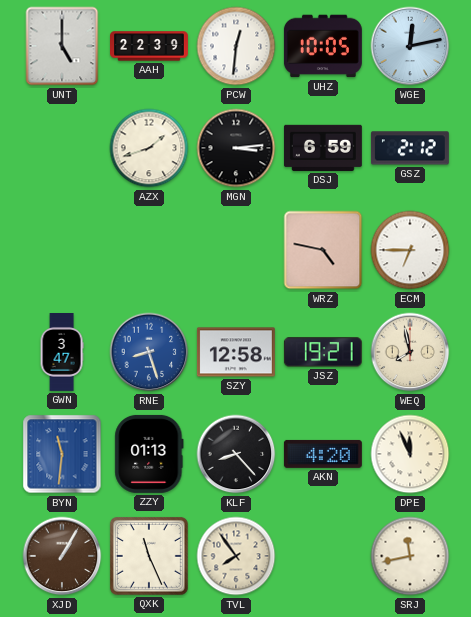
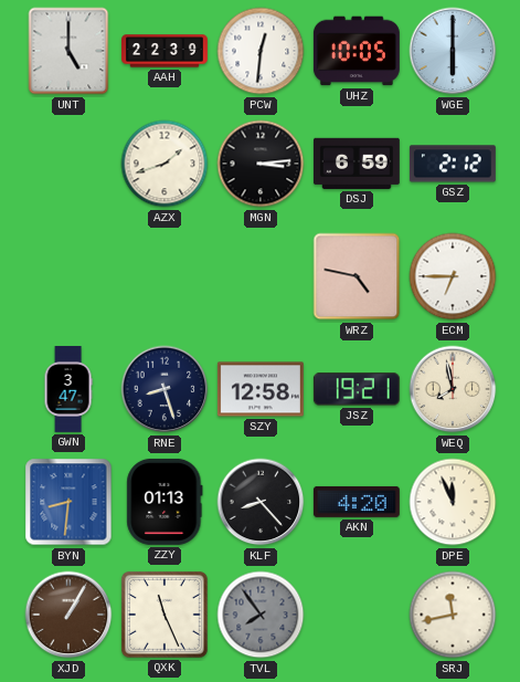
WGE: 12:13 -> 6:00 (453, 51)
RNE dial: blue -> navy (165, 389)
BYN: 11:31 -> 8:31 (68, 502)
TVL dial: cream -> grey (261, 615)
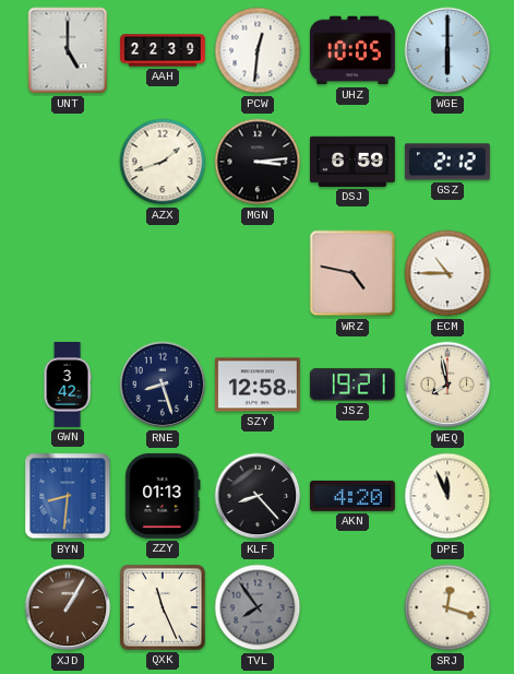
ECM: 6:45 -> 10:45 (447, 273)
GWN: 3:47 -> 3:42 (68, 386)
SRJ: 11:43 -> 12:18 (447, 607)
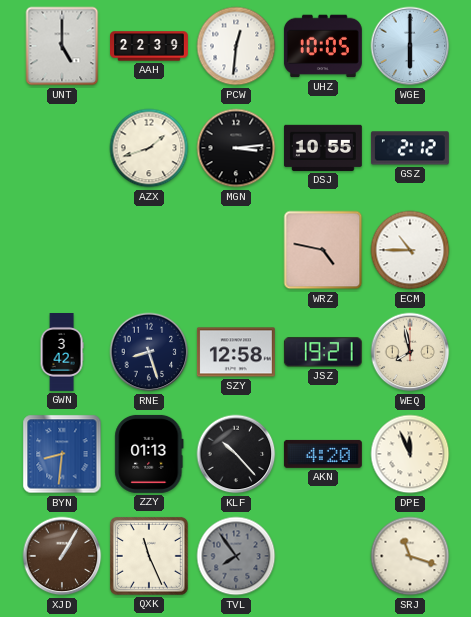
DSJ: 6:59 -> 10:55 (323, 148)
KLF: 8:23 -> 10:23 (236, 454)
SRJ: 12:18 -> 11:18 (410, 556)
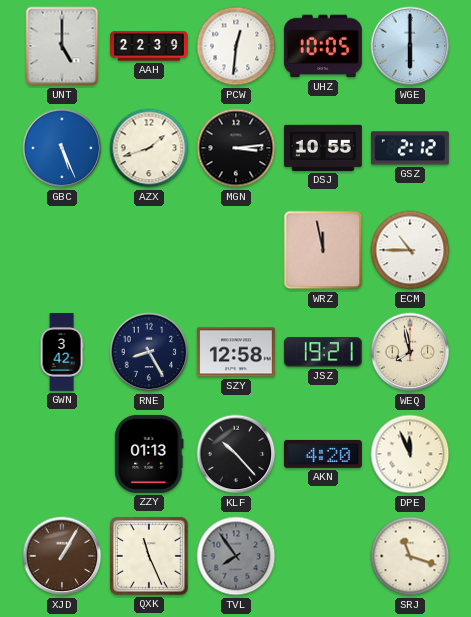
GBC: none -> 5:26 (62, 148)
WRZ: 4:47 -> 11:58 (323, 250)
RNE: 8:27 -> 8:25 (149, 352)
BYN: 8:31 -> none (62, 454)
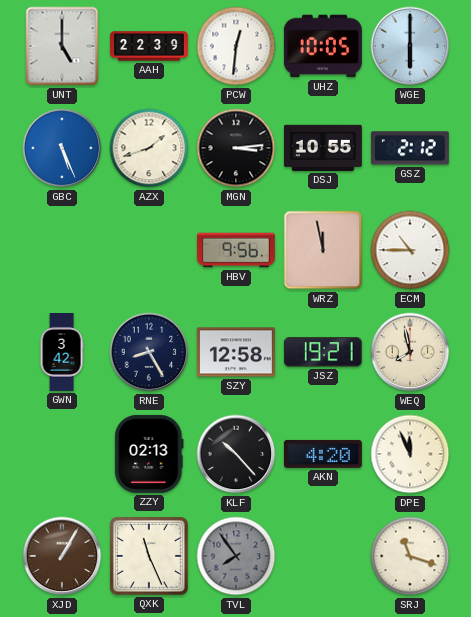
HBV: none -> 9:56 (237, 250)
ZZY: 01:13 -> 02:13 (149, 454)
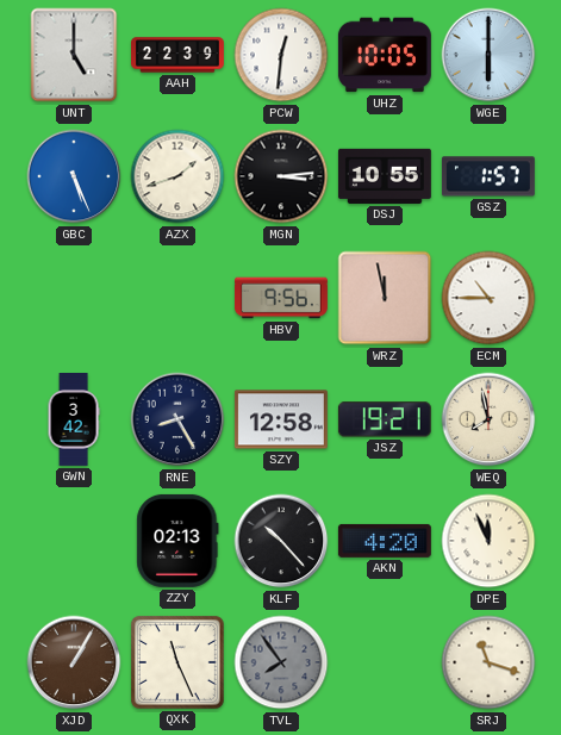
GSZ: 2:12 -> 1:57 (488, 176)
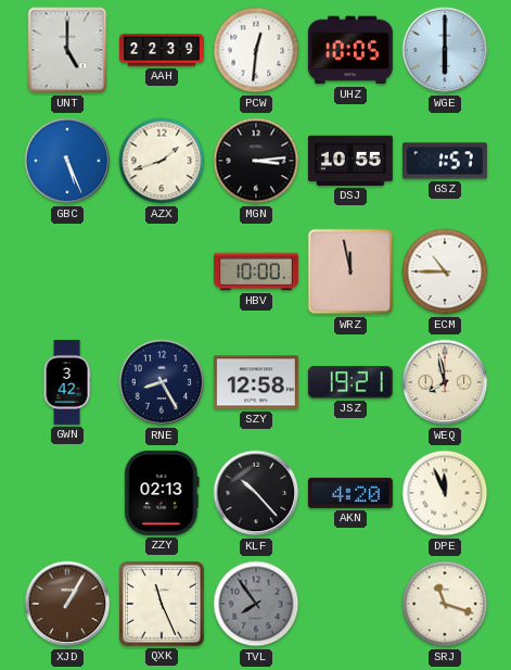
HBV: 9:56 -> 10:00 (257, 271)
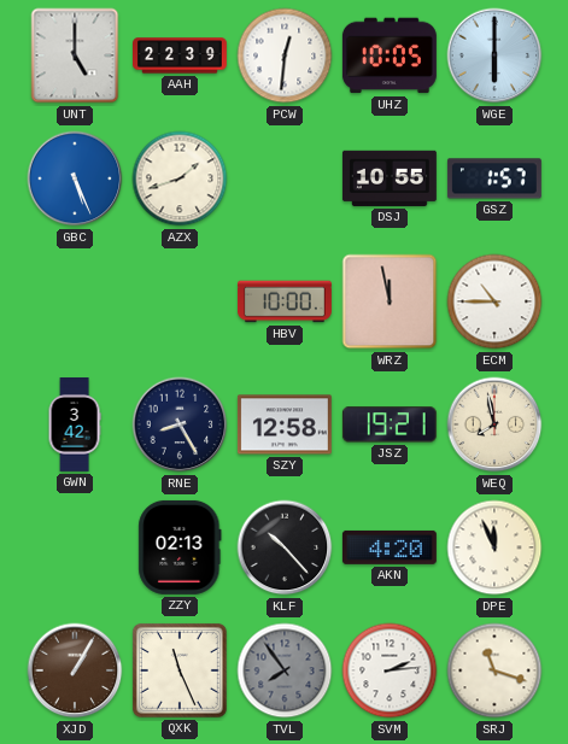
MGN: 3:14 -> none (256, 161)
SVM: none -> 2:14 (390, 670)
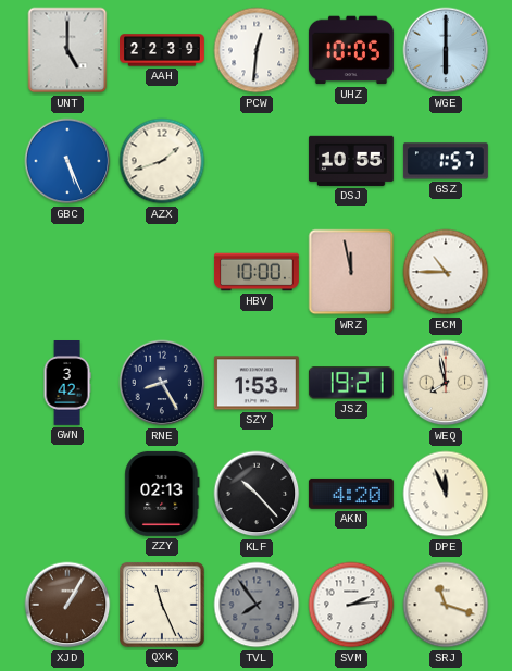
SZY: 12:58 -> 1:53 (257, 383)
